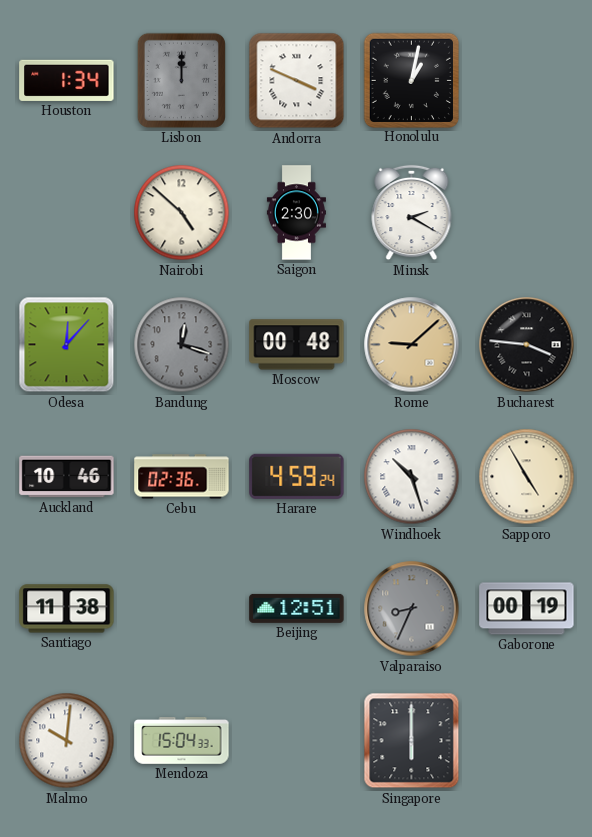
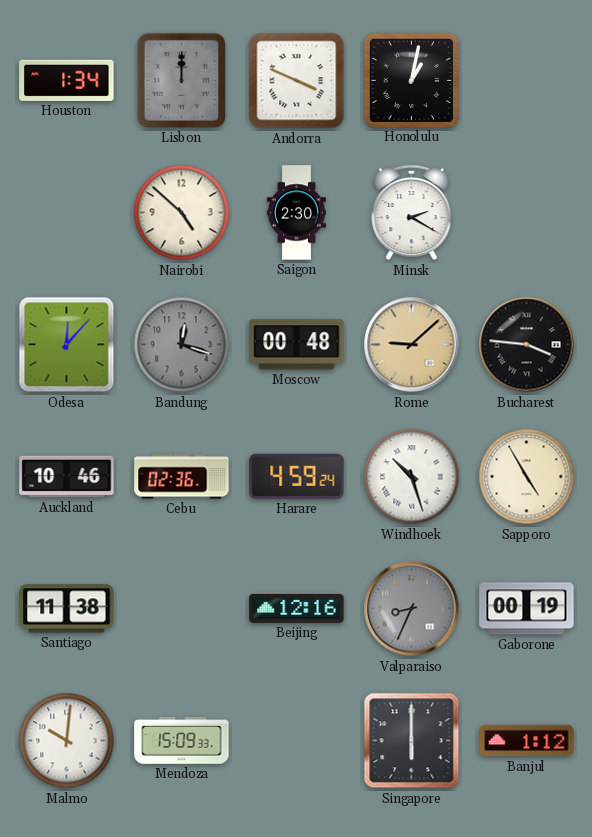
Beijing: 12:51 -> 12:16 (297, 608)
Mendoza: 15:04 -> 15:09 (182, 741)
Banjul: none -> 1:12 (527, 741)
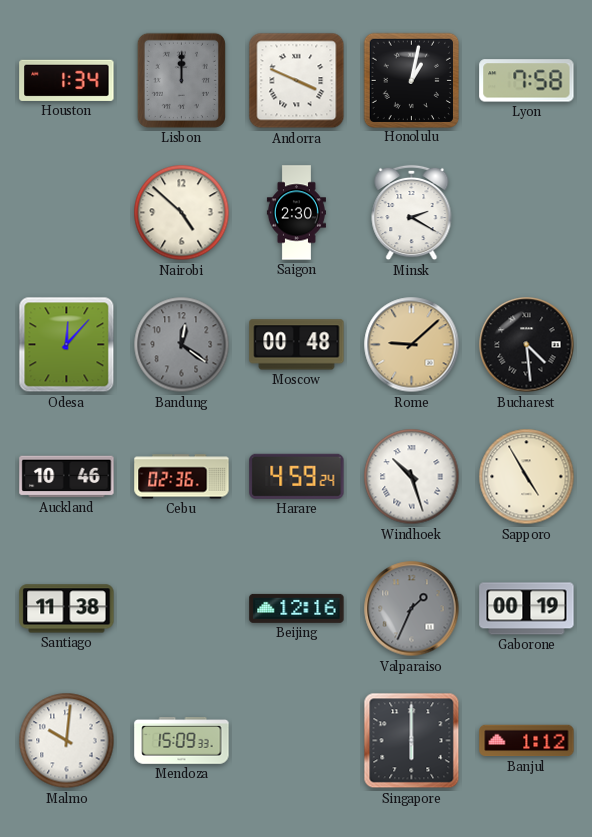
Lyon: none -> 7:58 (527, 81)
Bandung: 12:18 -> 12:21 (182, 345)
Bucharest: 3:46 -> 4:29 (527, 345)
Valparaiso: 8:34 -> 1:34 (412, 609)
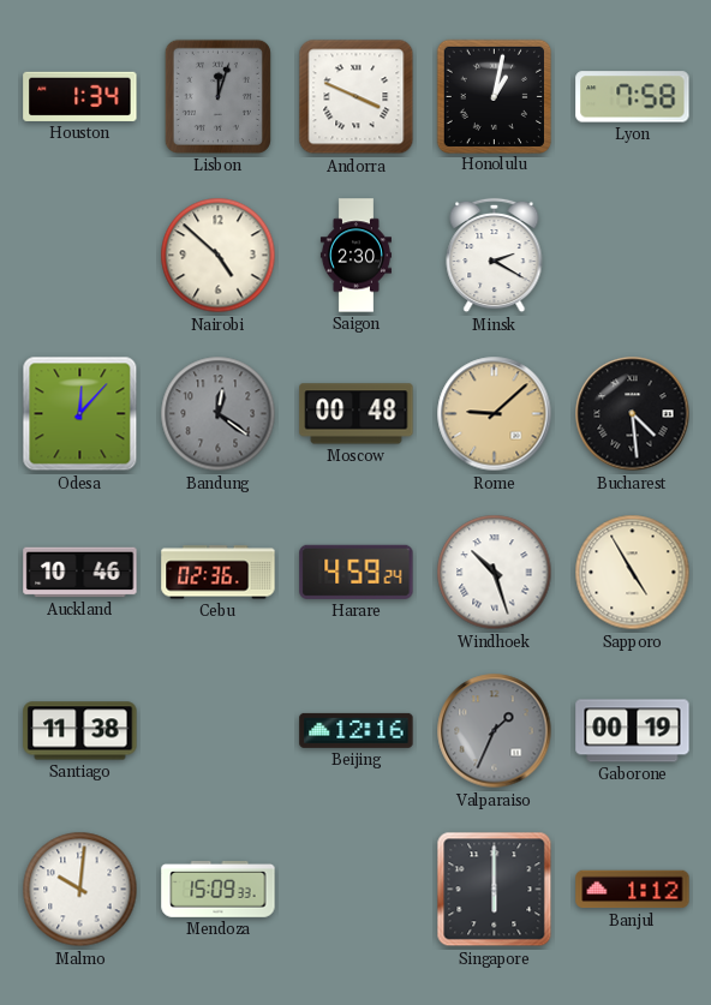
Lisbon: 12:00 -> 12:03 (217, 96)
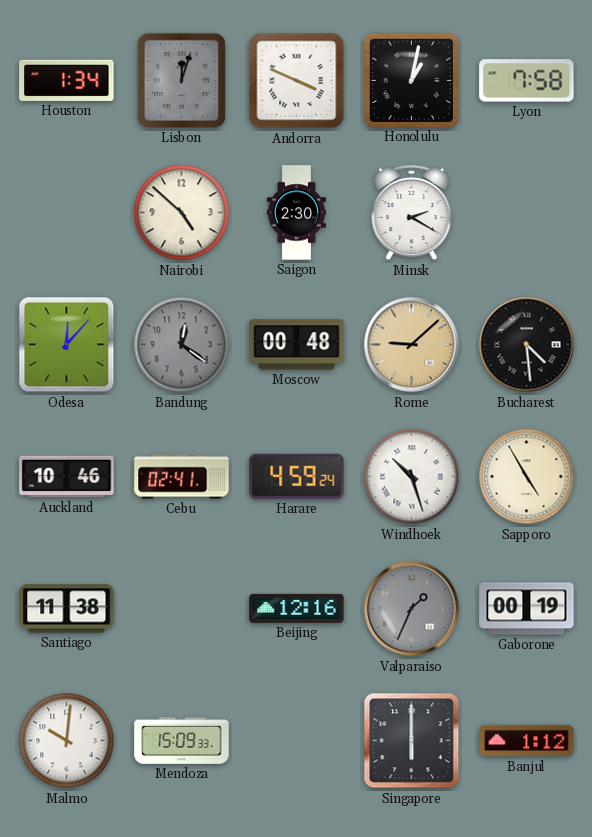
Cebu: 02:36 -> 02:41 (182, 477)
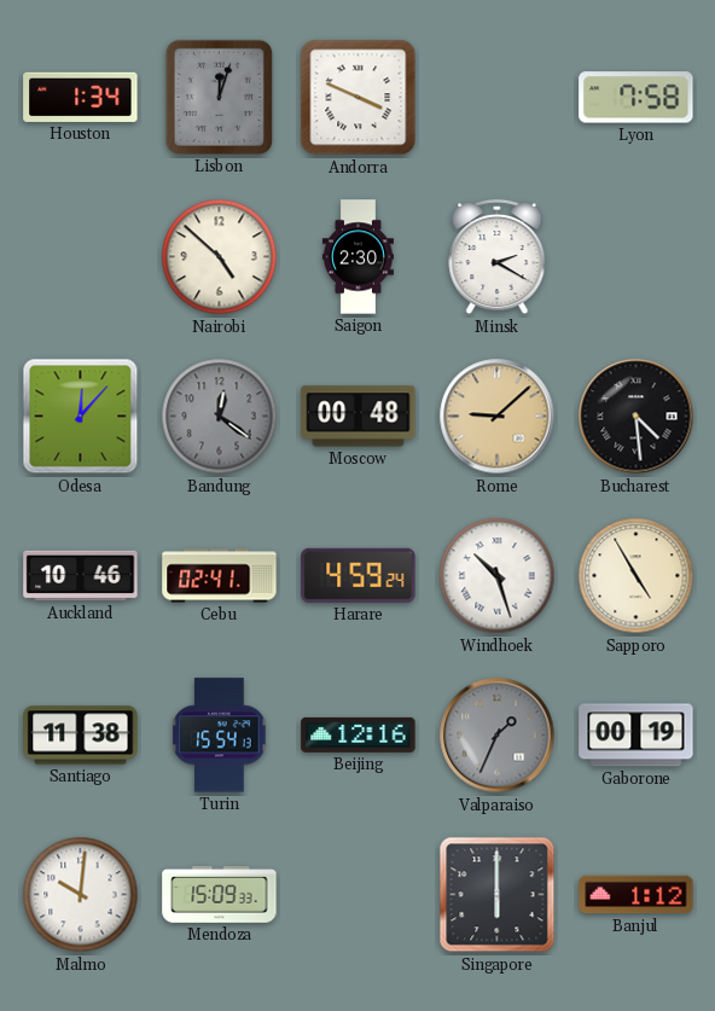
Honolulu: 1:02 -> none (411, 80)
Turin: none -> 15:54 (220, 736)
